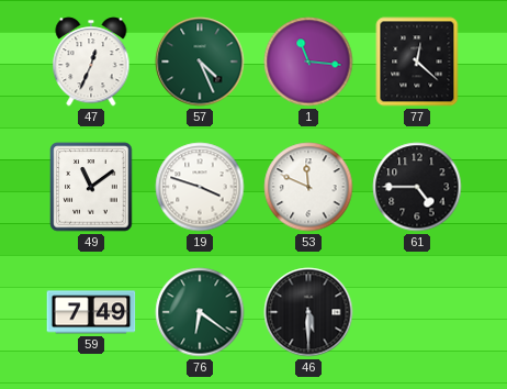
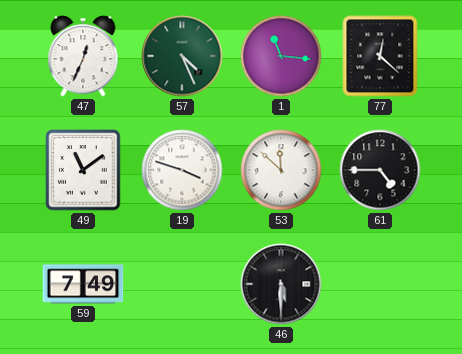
53: 11:49 -> 11:52 (281, 170)
76: 6:21 -> none (200, 312)
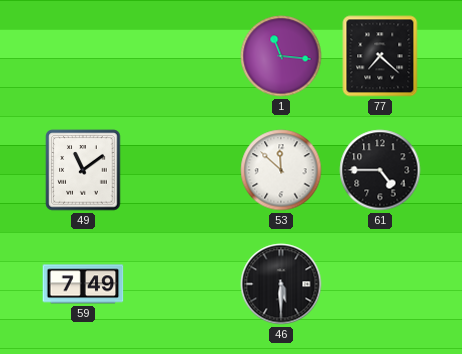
47: 12:34 -> none (83, 56)
57: 4:26 -> none (182, 56)
77: 12:22 -> 7:22 (380, 56)
19: 3:48 -> none (182, 170)
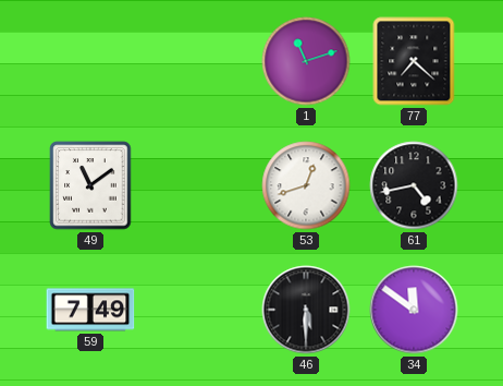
1: 11:16 -> 11:12 (306, 61)
53: 11:52 -> 12:42 (306, 185)
61: 4:45 -> 4:43 (414, 185)
34: none -> 11:51 (414, 310)
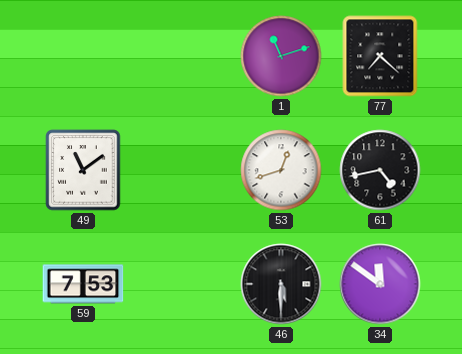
59: 7:49 -> 7:53 (83, 284)
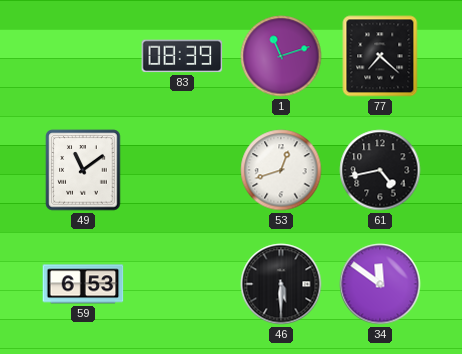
83: none -> 08:39 (182, 56)
59: 7:53 -> 6:53 (83, 284)
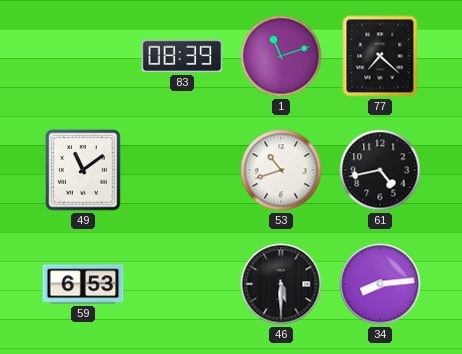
53: 12:42 -> 10:42 (281, 170)
34: 11:51 -> 8:14 (380, 284)
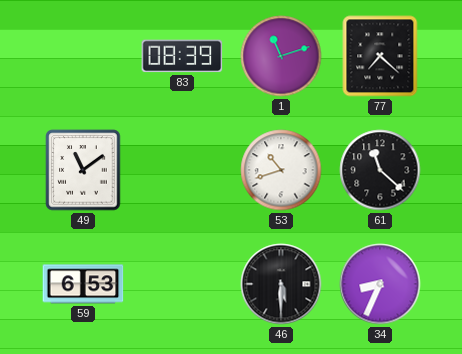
61: 4:43 -> 11:22 (380, 170)
34: 8:14 -> 8:34 (380, 284)
